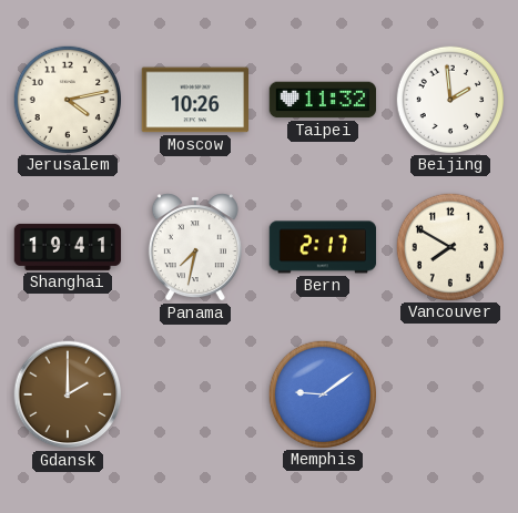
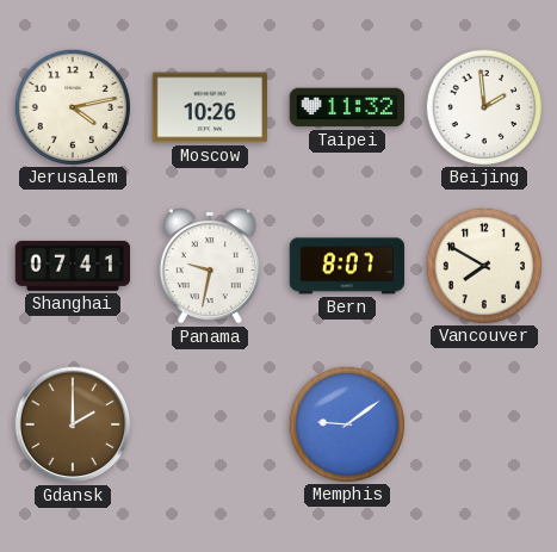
Shanghai: 19:41 -> 07:41 (73, 266)
Panama: 7:32 -> 9:32 (210, 266)
Bern: 2:17 -> 8:07 (347, 266)
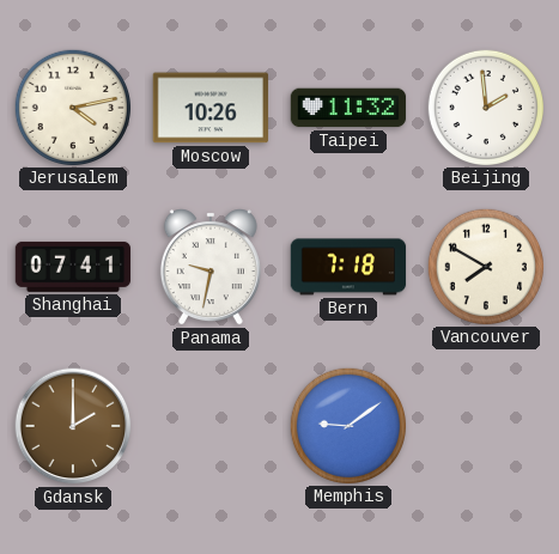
Bern: 8:07 -> 7:18 (348, 267)
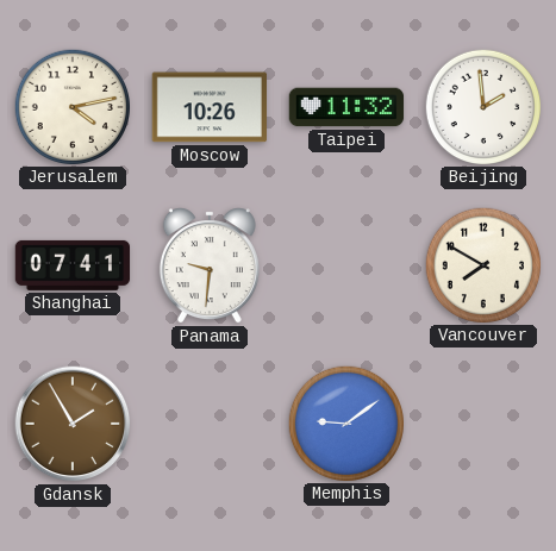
Panama: 9:32 -> 9:31 (210, 265)
Bern: 7:18 -> none (348, 267)
Gdansk: 2:00 -> 1:55 (73, 424)
